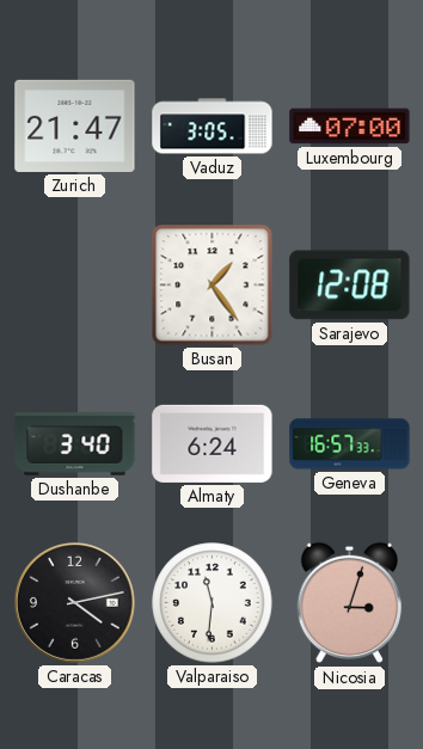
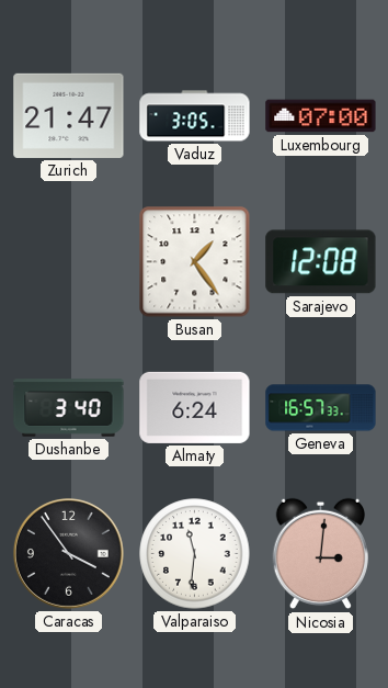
Caracas: 4:13 -> 3:54 (68, 553)
Nicosia: 3:03 -> 3:01 (320, 554)
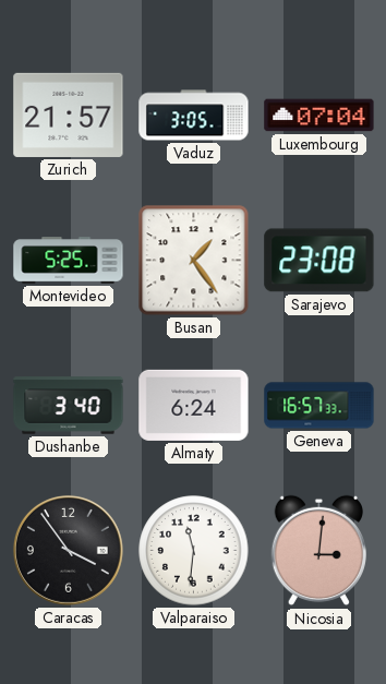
Zurich: 21:47 -> 21:57 (69, 115)
Luxembourg: 07:00 -> 07:04 (319, 116)
Montevideo: none -> 5:25 (69, 261)
Sarajevo: 12:08 -> 23:08 (319, 261)
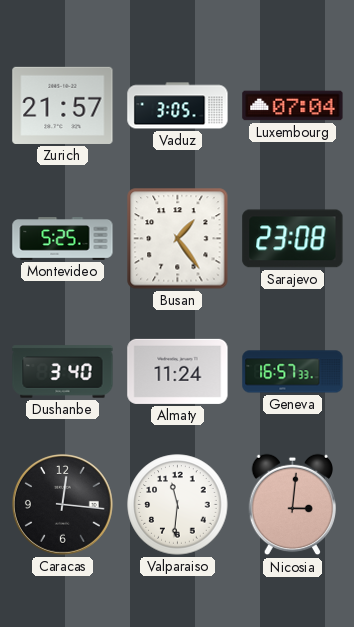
Almaty: 6:24 -> 11:24 (178, 371)
Caracas: 3:54 -> 12:16 (62, 504)
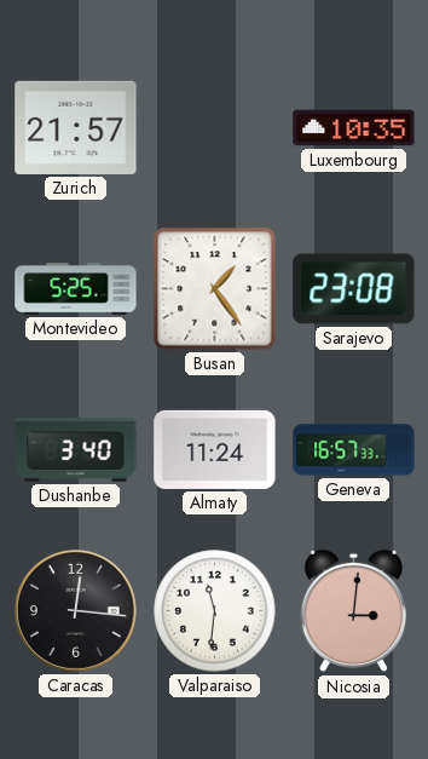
Vaduz: 3:05 -> none (178, 106)
Luxembourg: 07:04 -> 10:35 (354, 128)
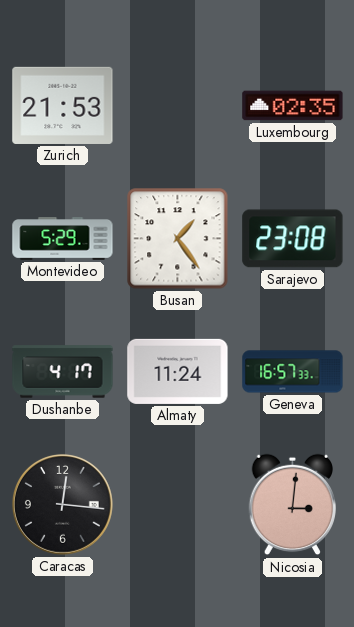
Zurich: 21:57 -> 21:53 (63, 105)
Luxembourg: 10:35 -> 02:35 (293, 106)
Montevideo: 5:25 -> 5:29 (63, 239)
Dushanbe: 3:40 -> 4:17 (63, 372)
Valparaiso: 11:31 -> none (215, 611)
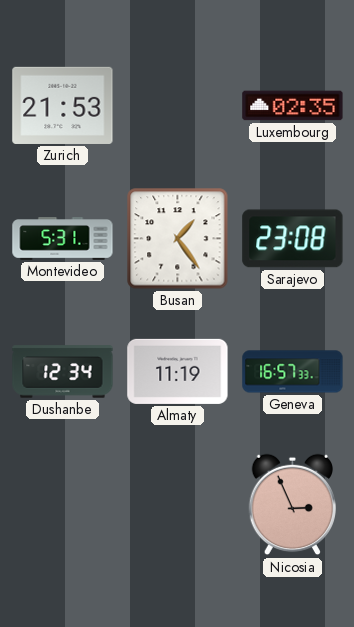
Montevideo: 5:29 -> 5:31 (63, 239)
Dushanbe: 4:17 -> 12:34 (63, 372)
Almaty: 11:24 -> 11:19 (178, 371)
Caracas: 12:16 -> none (62, 504)
Nicosia: 3:01 -> 2:56 (292, 505)
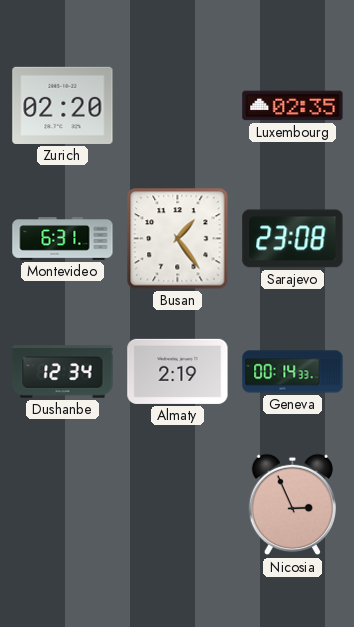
Zurich: 21:53 -> 02:20 (63, 105)
Montevideo: 5:31 -> 6:31 (63, 239)
Almaty: 11:19 -> 2:19 (178, 371)
Geneva: 16:57 -> 00:14 (293, 372)
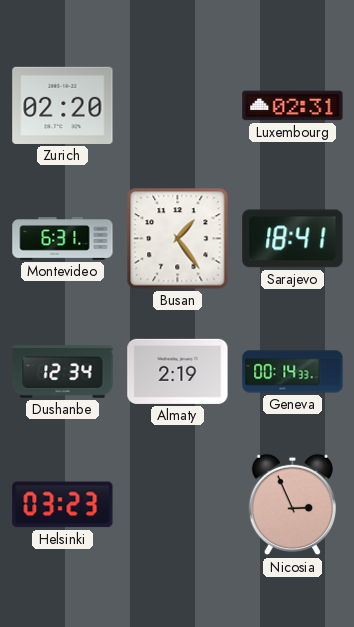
Luxembourg: 02:35 -> 02:31 (293, 106)
Sarajevo: 23:08 -> 18:41 (293, 239)
Helsinki: none -> 03:23 (63, 505)
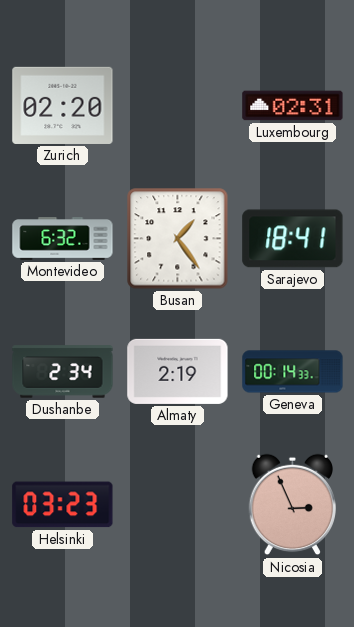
Montevideo: 6:31 -> 6:32 (63, 239)
Dushanbe: 12:34 -> 2:34 (63, 372)
